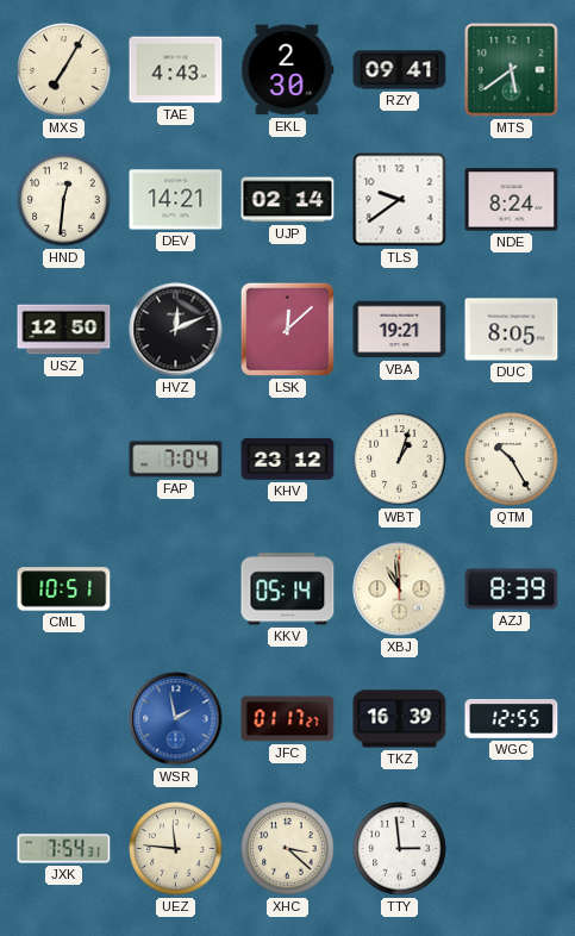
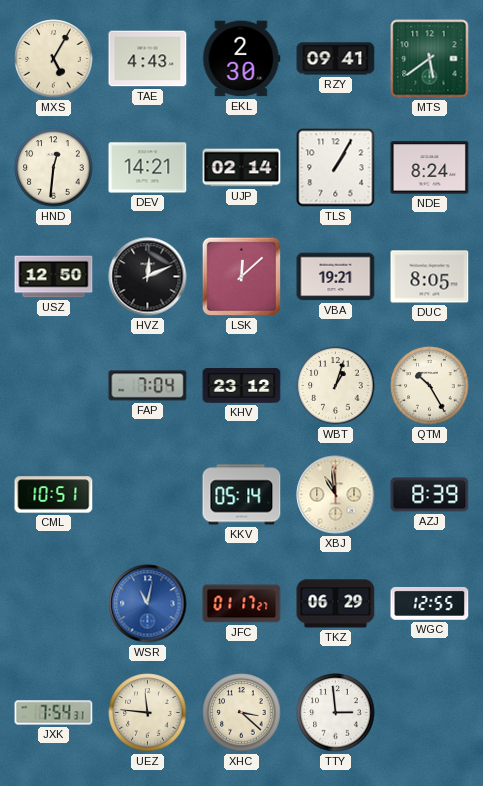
MXS: 7:05 -> 5:05 (54, 59)
TLS: 9:39 -> 1:05 (336, 168)
WSR: 1:58 -> 11:02 (148, 604)
TKZ: 16:39 -> 06:29 (336, 604)
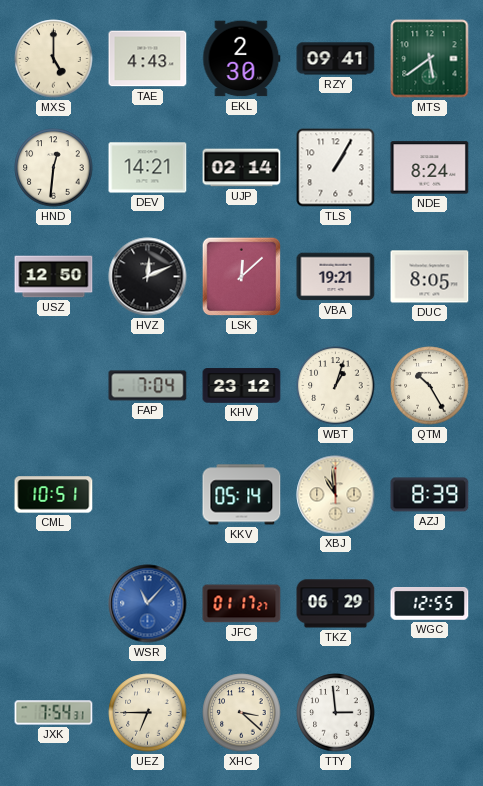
MXS: 5:05 -> 5:00 (54, 59)
WSR: 11:02 -> 11:07 (148, 604)
UEZ: 11:46 -> 6:45 (148, 713)
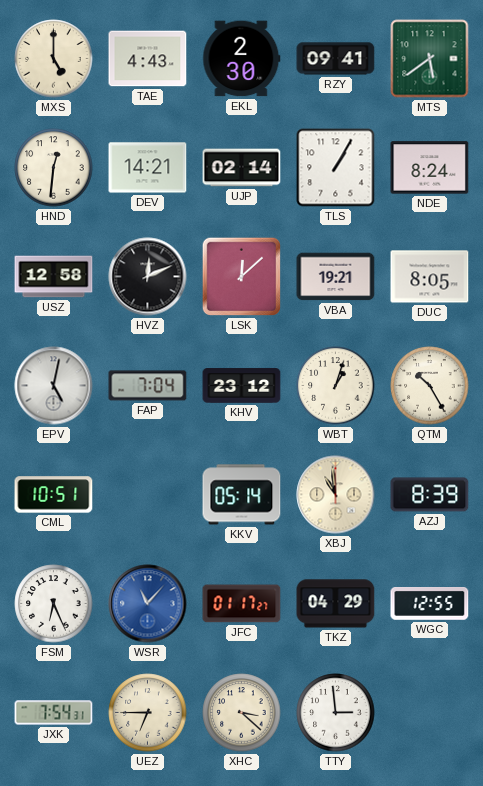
USZ: 12:50 -> 12:58 (54, 277)
EPV: none -> 5:02 (54, 386)
FSM: none -> 6:26 (54, 604)
TKZ: 06:29 -> 04:29 (336, 604)
